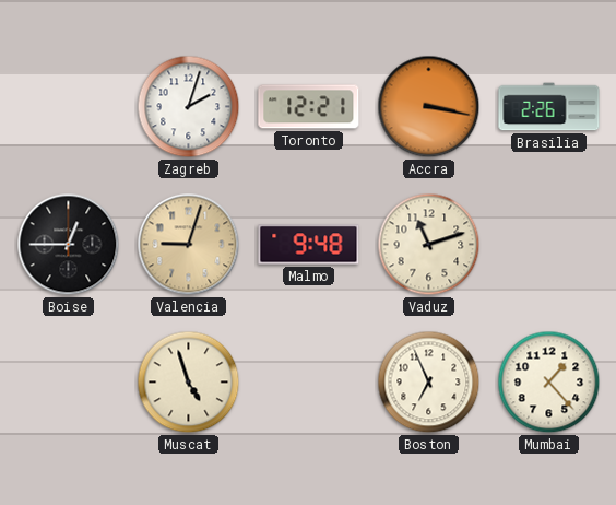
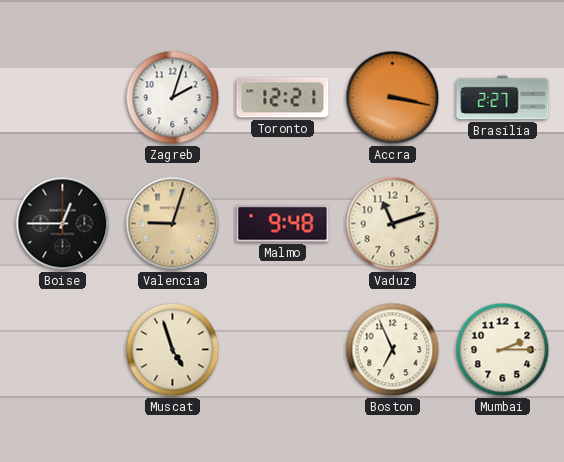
Brasilia: 2:26 -> 2:27 (503, 98)
Mumbai: 1:23 -> 2:15 (503, 350)
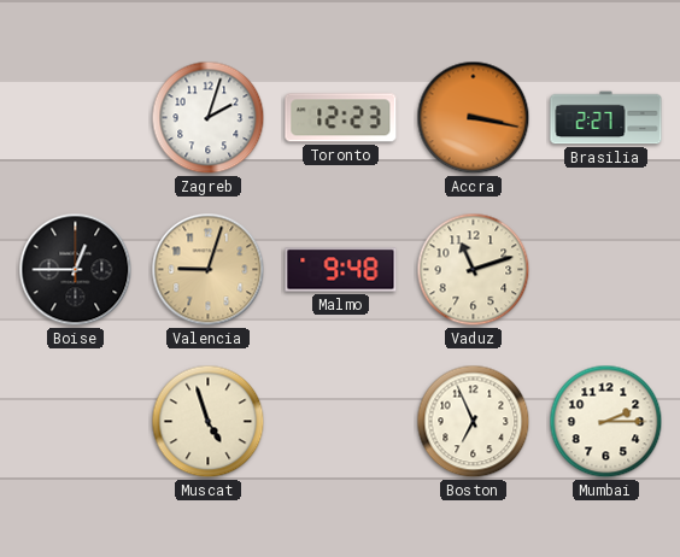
Toronto: 12:21 -> 12:23 (341, 118)
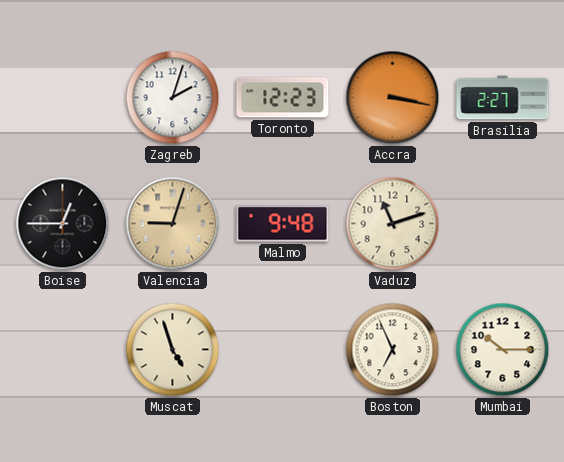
Mumbai: 2:15 -> 10:15 (503, 350)
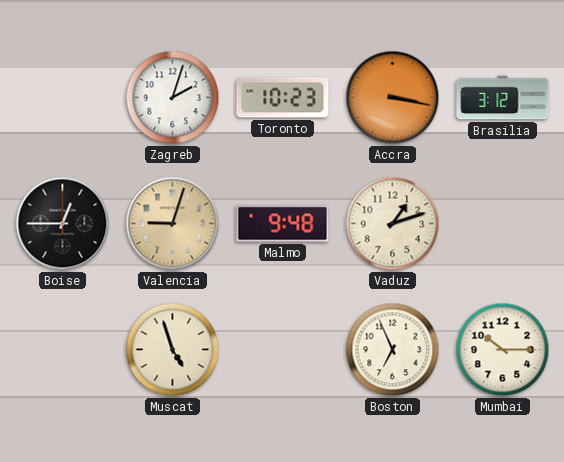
Toronto: 12:23 -> 10:23 (283, 98)
Brasilia: 2:27 -> 3:12 (503, 98)
Vaduz: 11:12 -> 1:12 (393, 224)
